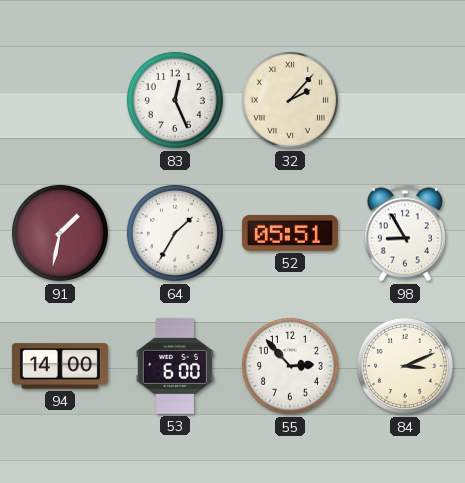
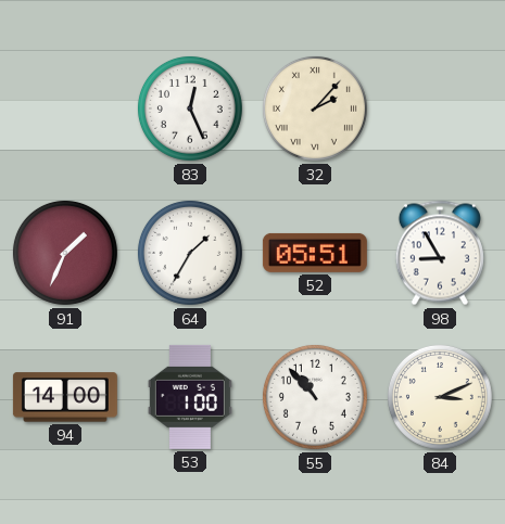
91: 1:32 -> 1:34 (65, 253)
53: 6:00 -> 1:00 (190, 397)
55: 2:53 -> 10:53 (315, 397)
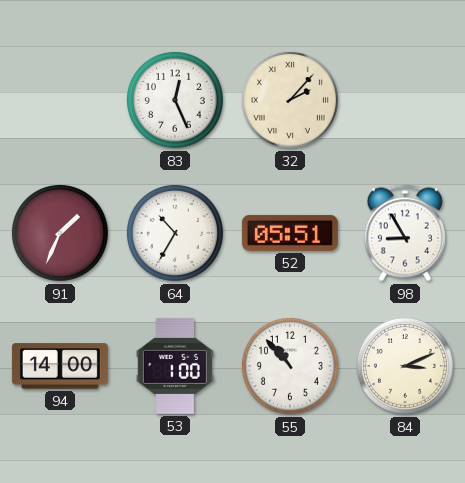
64: 1:35 -> 10:35 (175, 233)
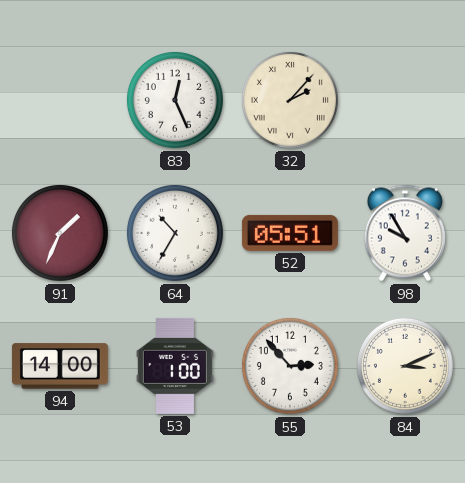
98: 8:55 -> 9:55 (405, 233)
55: 10:53 -> 2:53 (290, 366)
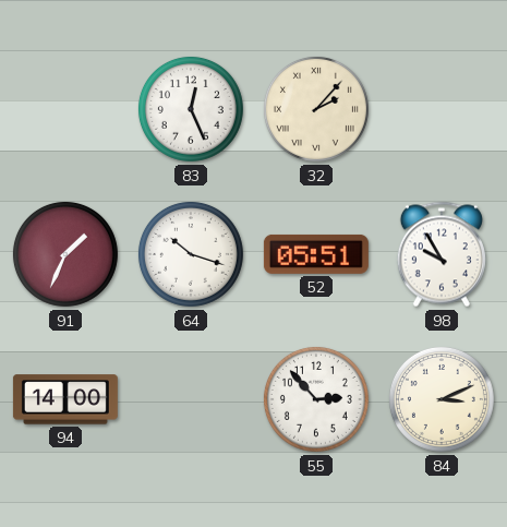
64: 10:35 -> 10:18 (191, 254)
53: 1:00 -> none (175, 366)
